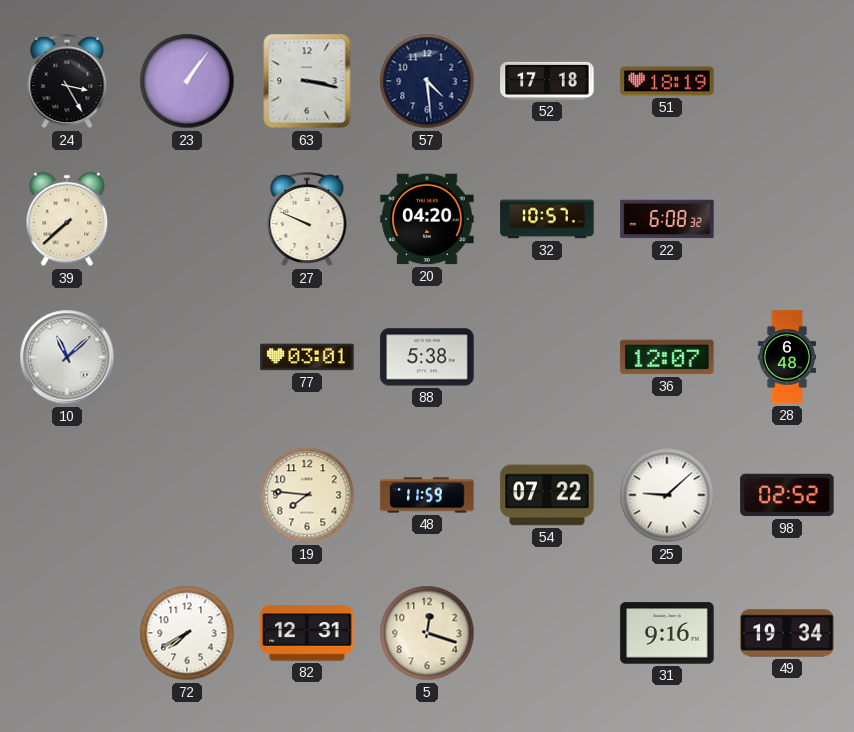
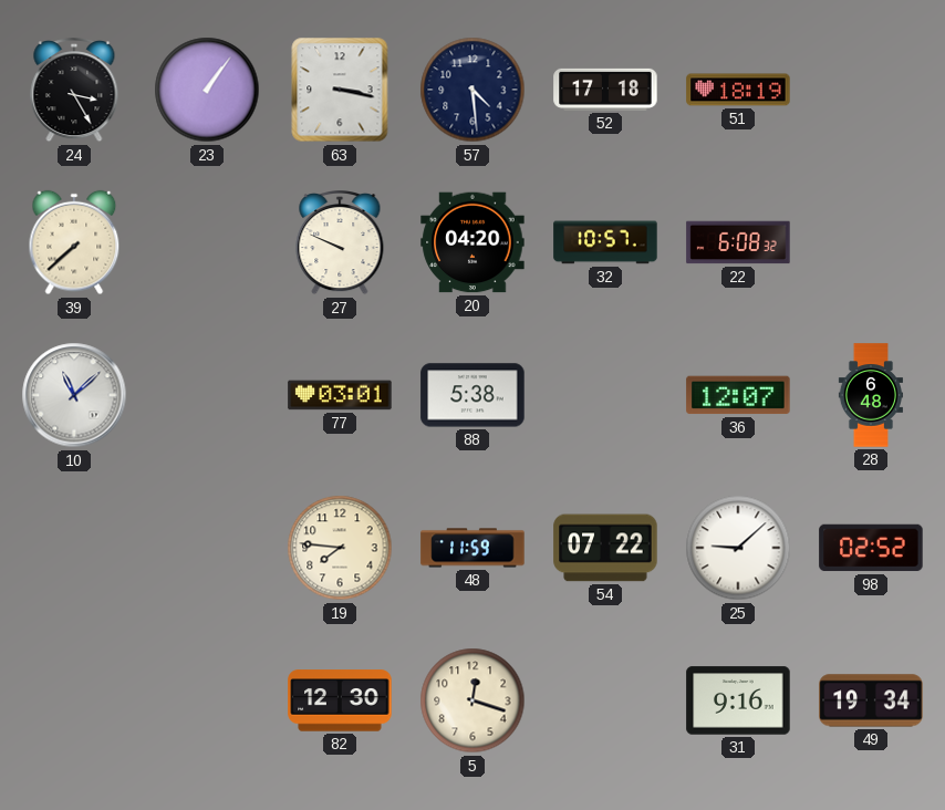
72: 7:40 -> none (187, 633)
82: 12:31 -> 12:30 (340, 700)
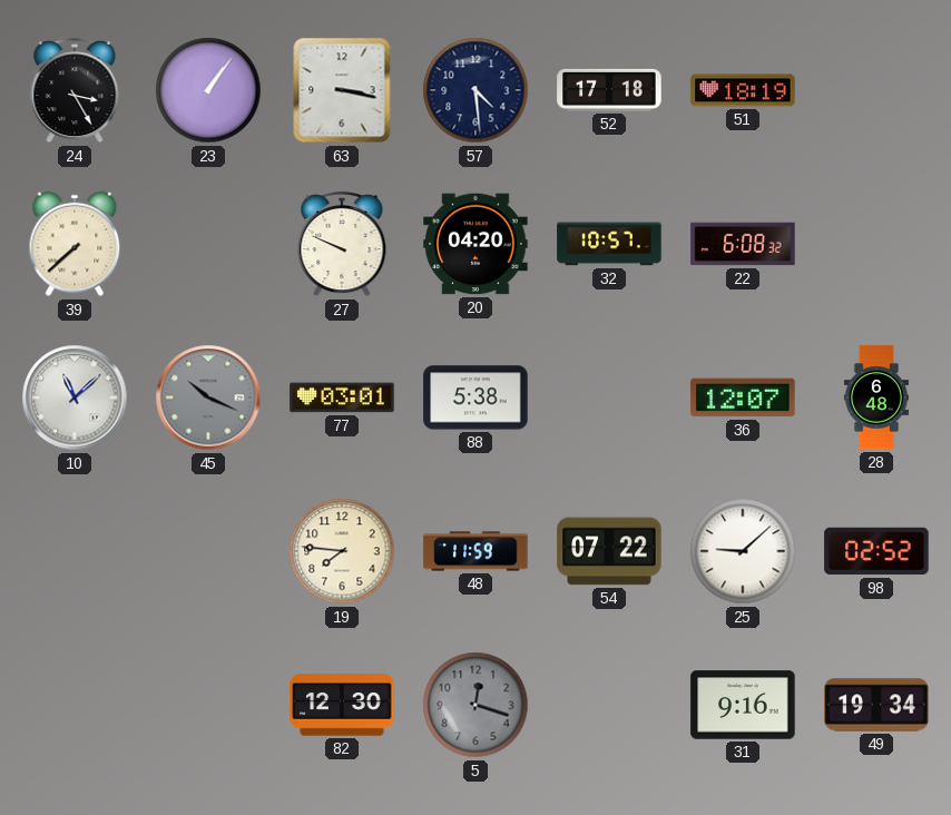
45: none -> 10:19 (208, 397)
5 dial: cream -> grey (475, 705)
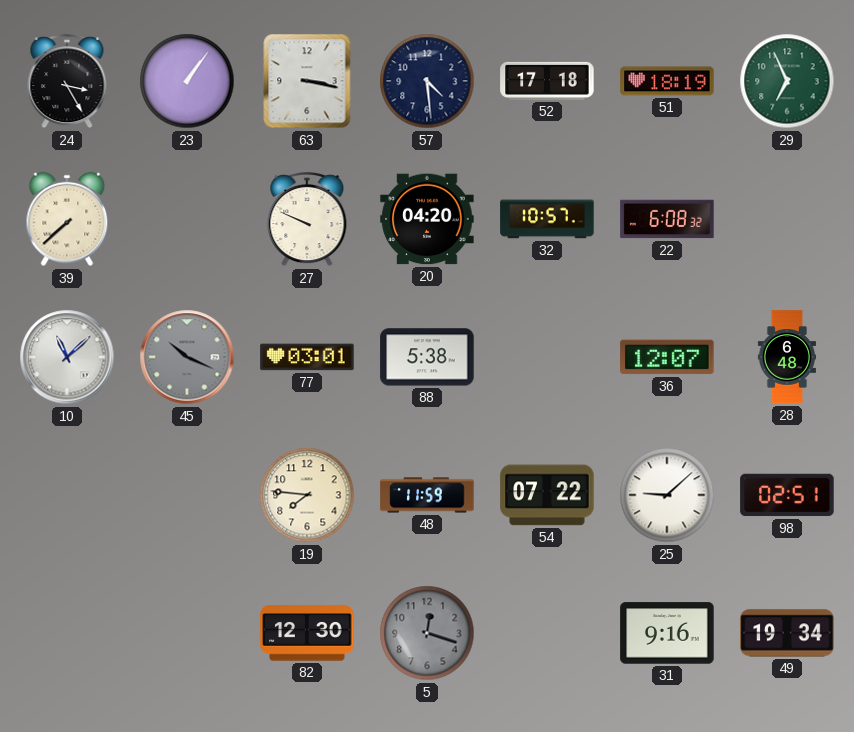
29: none -> 6:56 (787, 81)
98: 02:52 -> 02:51 (787, 495)
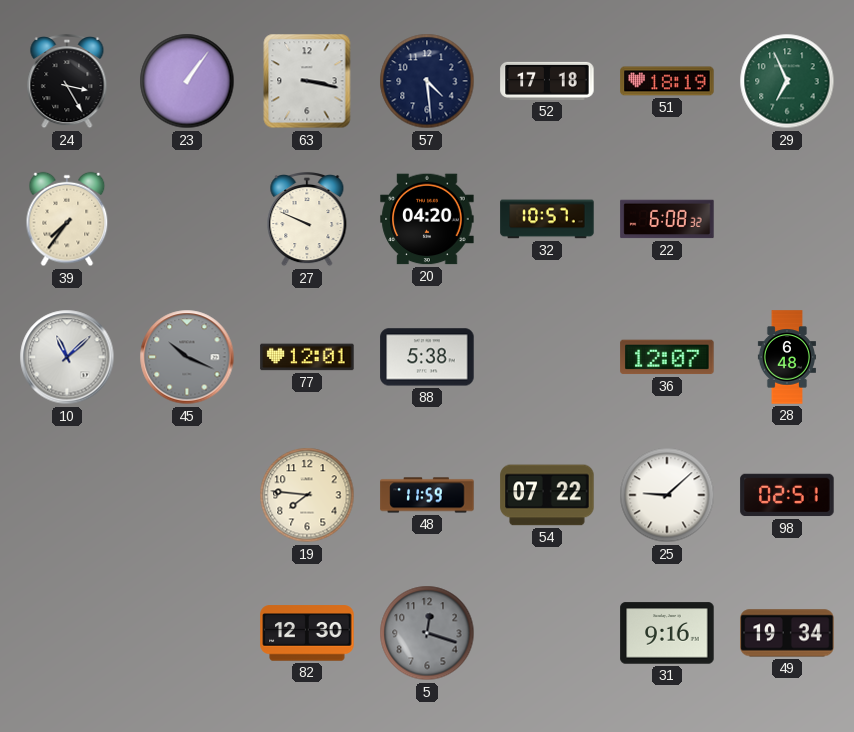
39: 7:38 -> 7:36 (67, 219)
77: 03:01 -> 12:01 (307, 357)
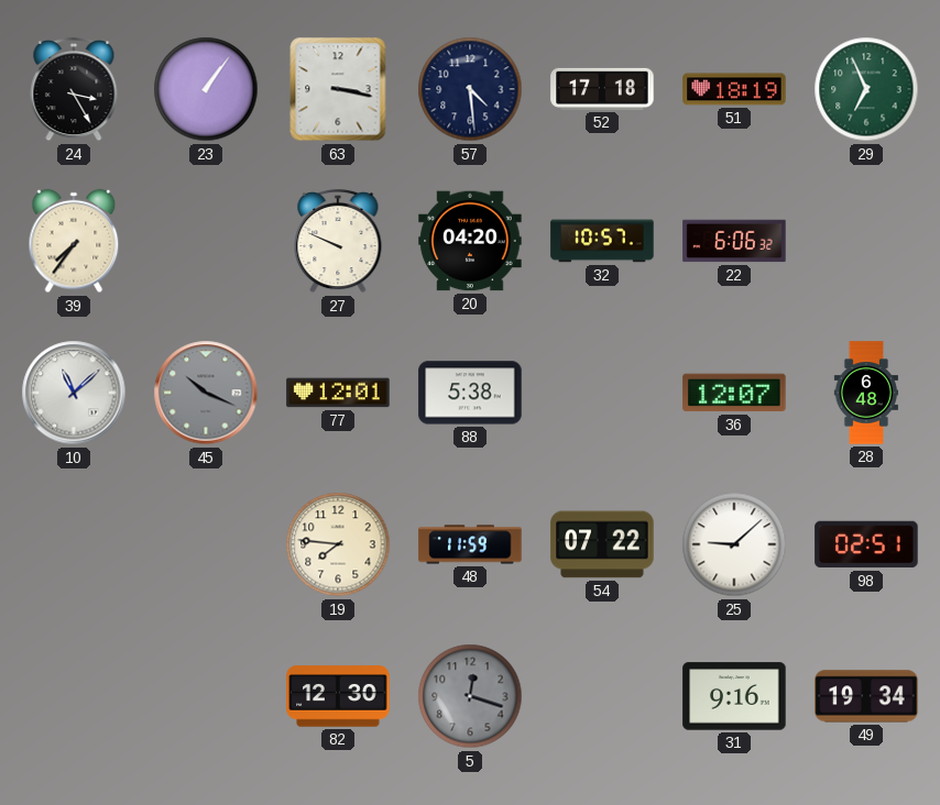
22: 6:08 -> 6:06 (734, 241)
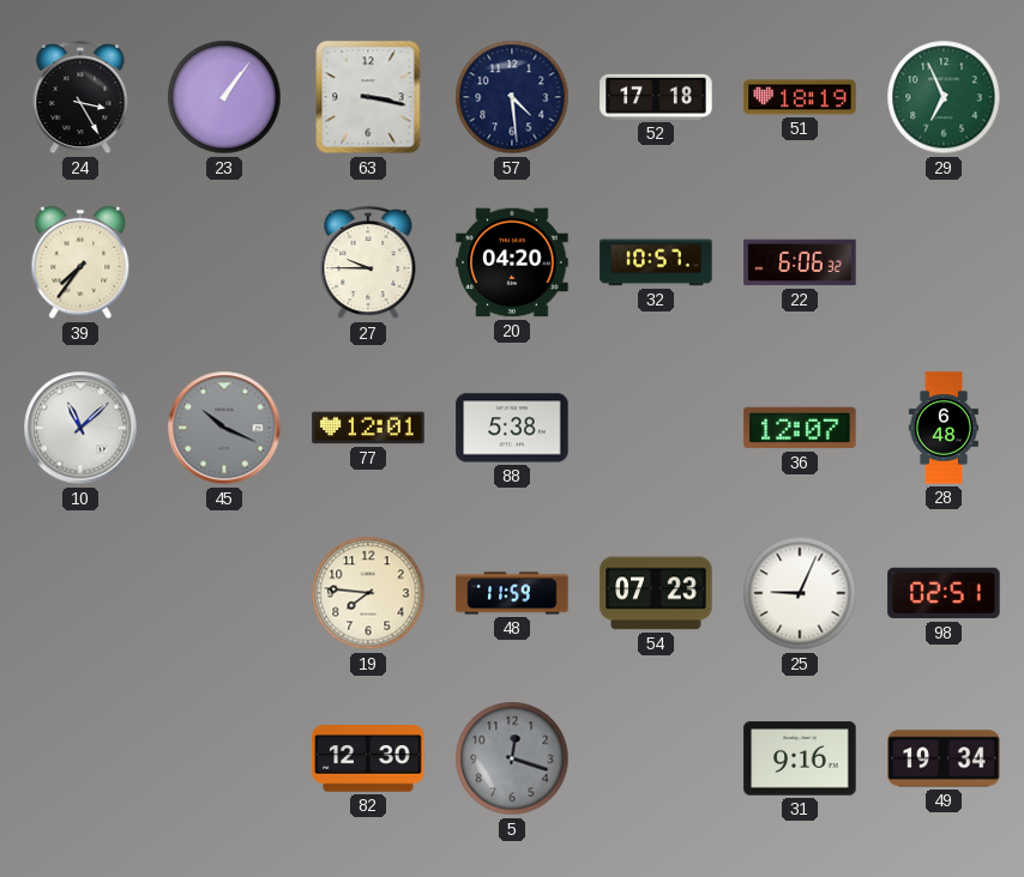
27: 9:49 -> 9:45 (368, 264)
54: 07:22 -> 07:23 (656, 593)
25: 9:08 -> 9:04 (800, 593)
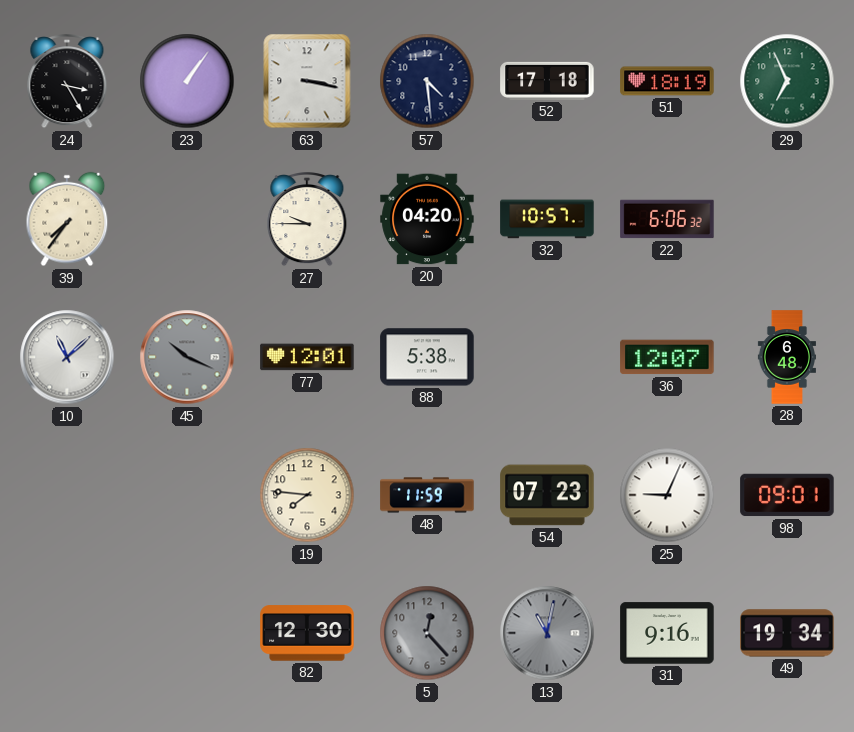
98: 02:51 -> 09:01 (787, 495)
5: 12:18 -> 12:23 (427, 633)
13: none -> 11:02 (547, 633)
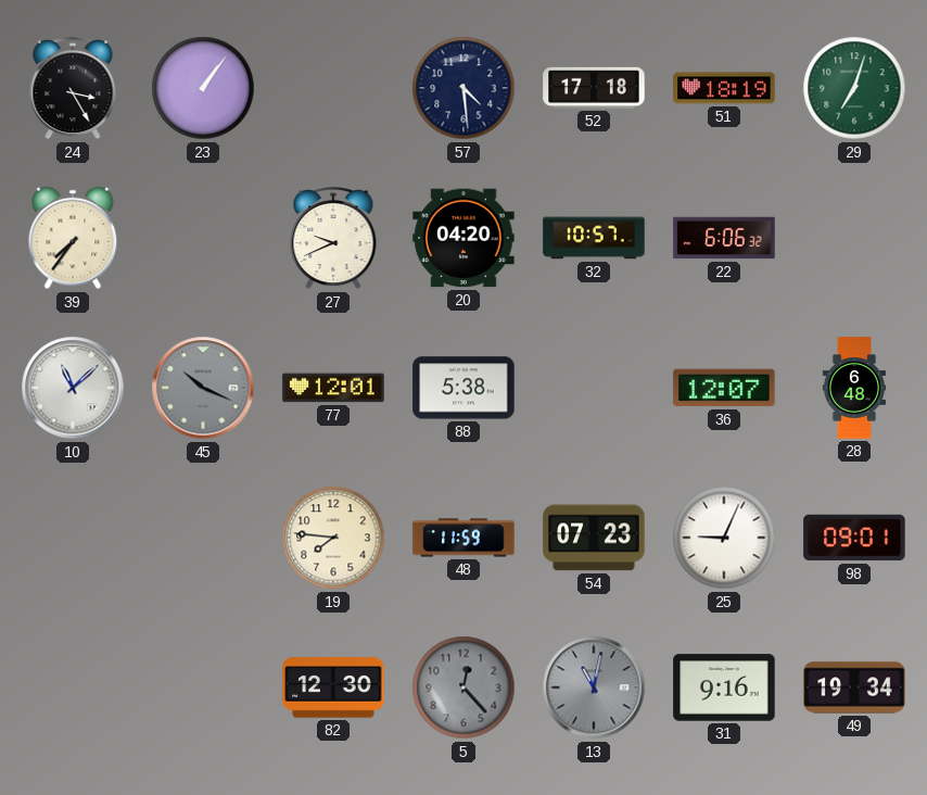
63: 3:17 -> none (307, 81)
29: 6:56 -> 7:03 (854, 88)
27: 9:45 -> 9:41 (333, 239)
